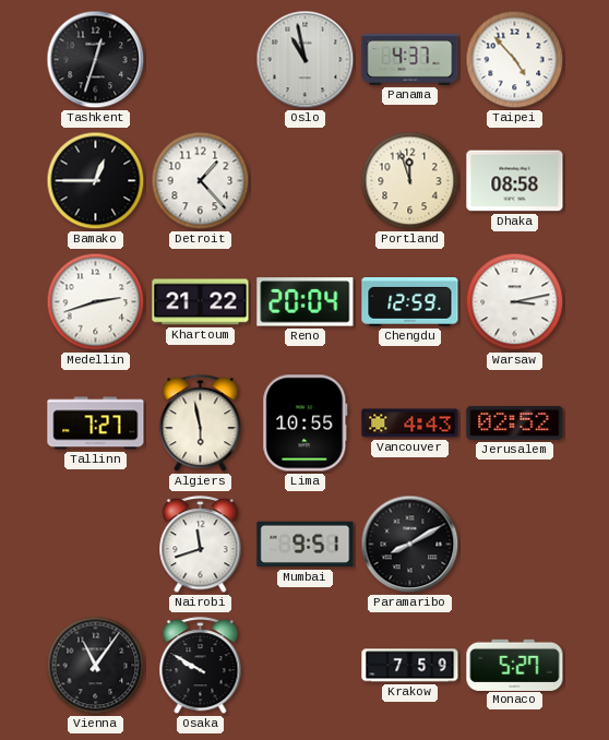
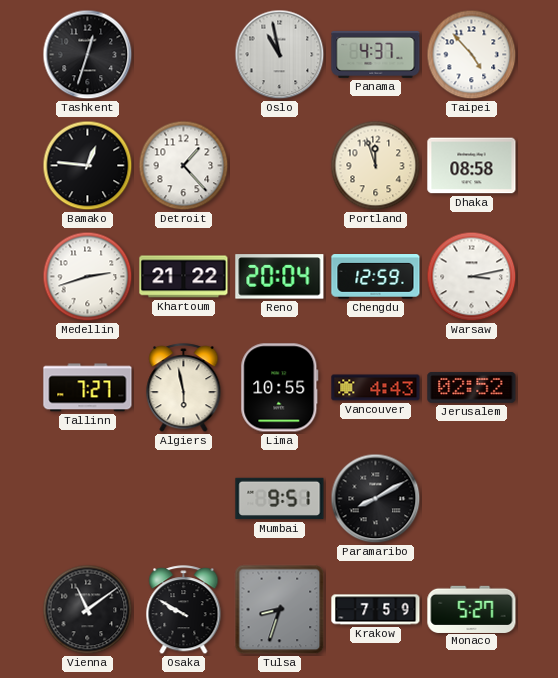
Bamako: 12:45 -> 12:46 (88, 166)
Nairobi: 11:42 -> none (201, 545)
Vienna: 11:06 -> 11:09 (88, 610)
Tulsa: none -> 8:33 (280, 610)
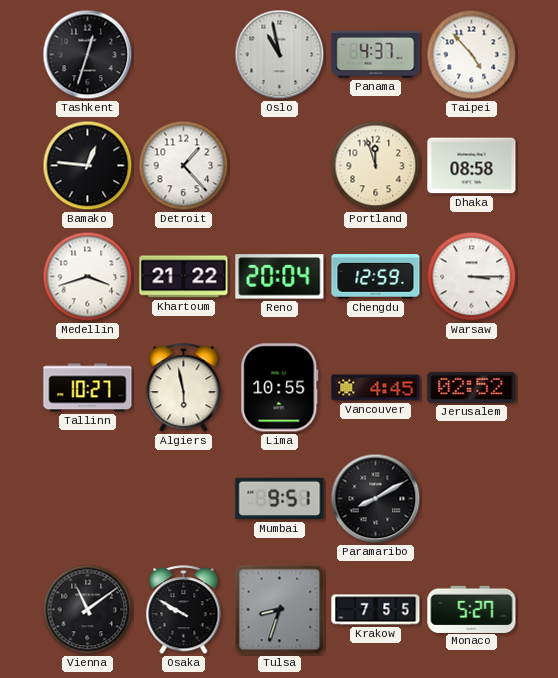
Medellin: 2:42 -> 3:42 (88, 277)
Warsaw: 3:13 -> 3:15 (472, 277)
Tallinn: 7:27 -> 10:27 (88, 388)
Vancouver: 4:43 -> 4:45 (376, 388)
Krakow: 7:59 -> 7:55 (376, 610)
